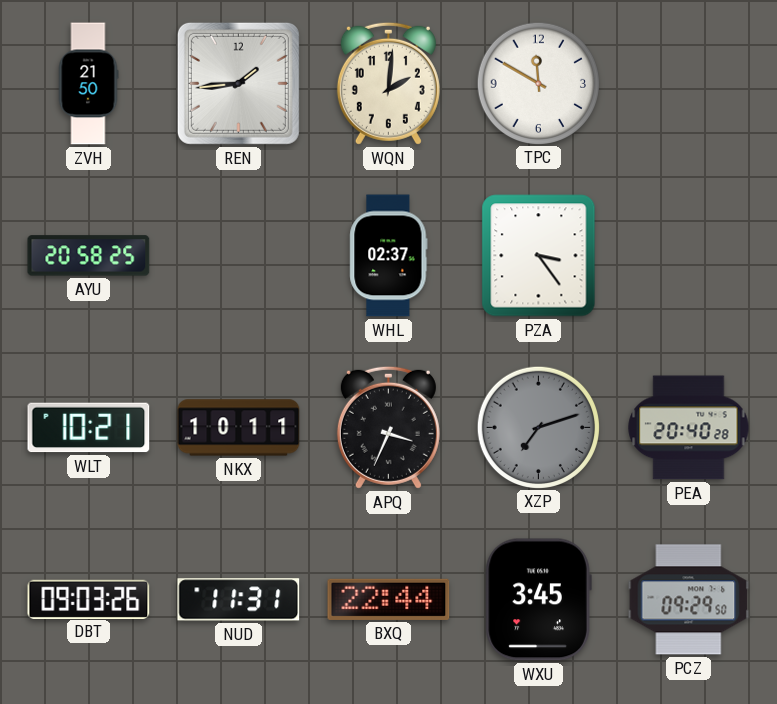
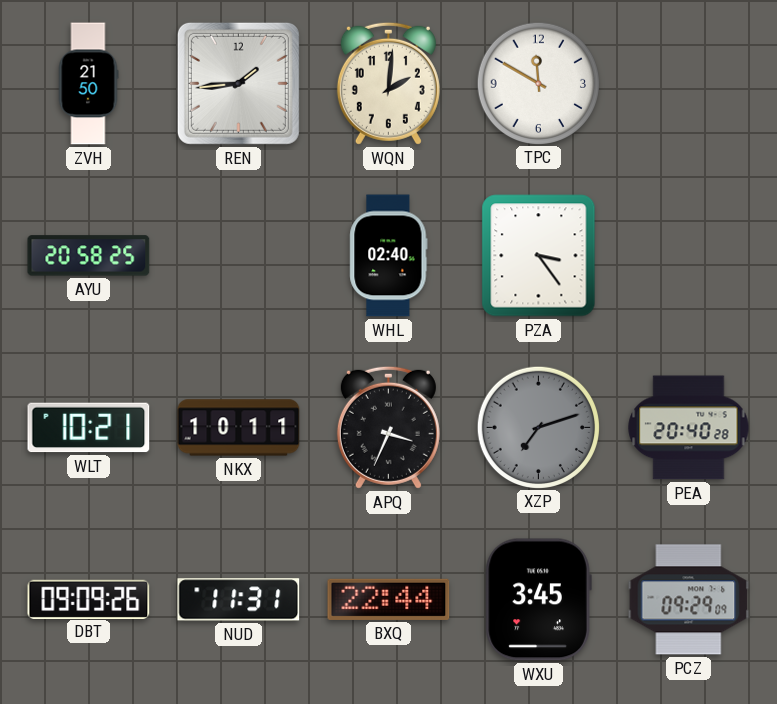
WHL: 02:37 -> 02:40 (389, 256)
DBT: 09:03 -> 09:09 (89, 599)
PCZ: 09:29:50 -> 09:29:09 (689, 600)
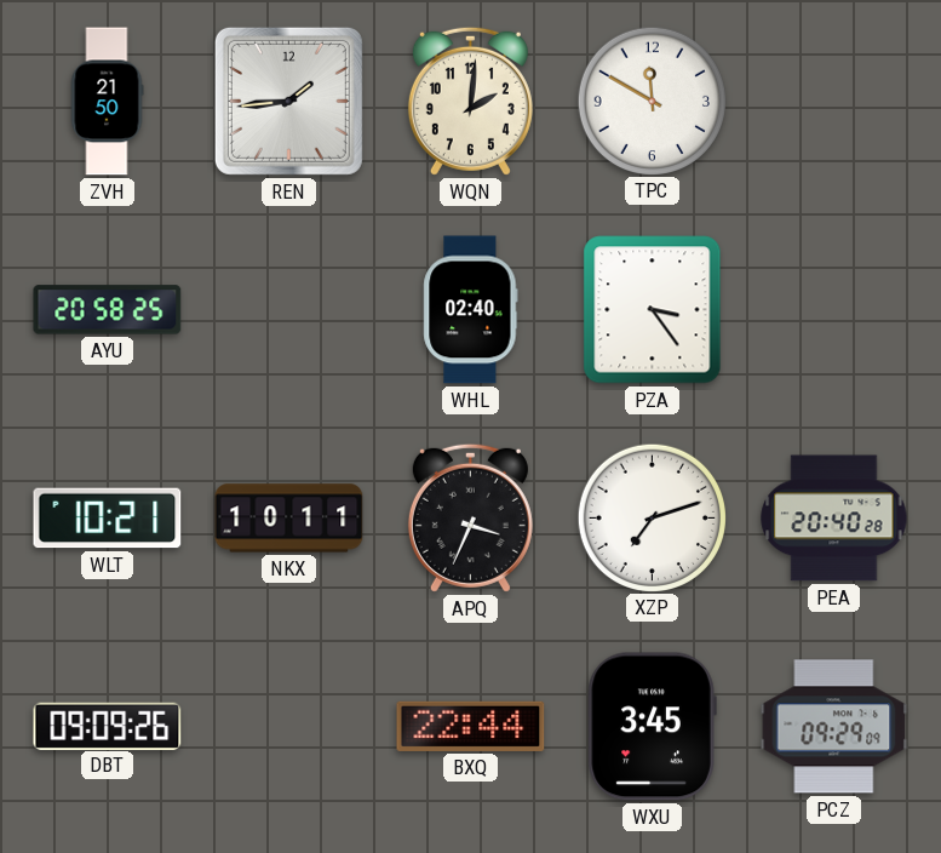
XZP dial: grey -> white (652, 517)
NUD: 11:31 -> none (239, 600)
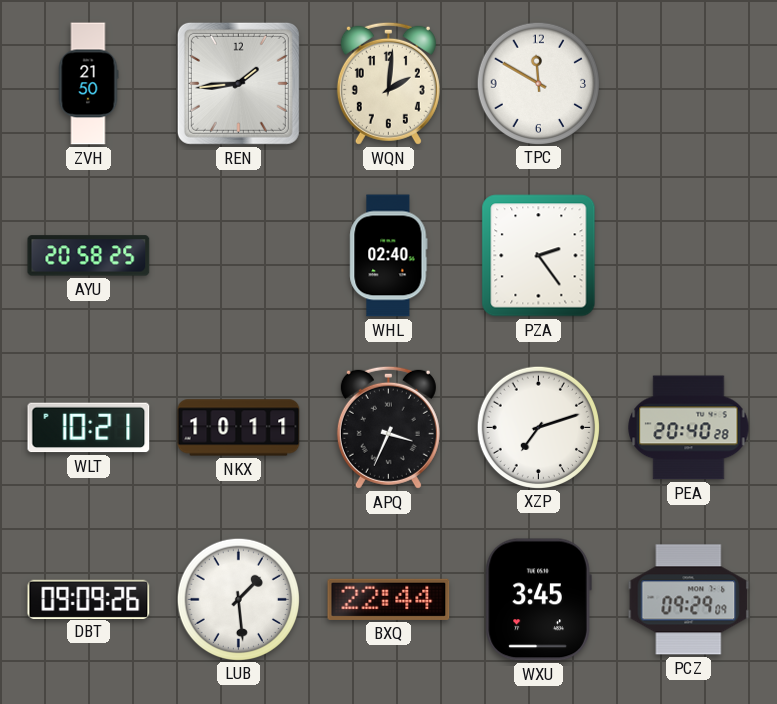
PZA: 3:24 -> 2:24 (539, 256)
LUB: none -> 1:29 (238, 599)
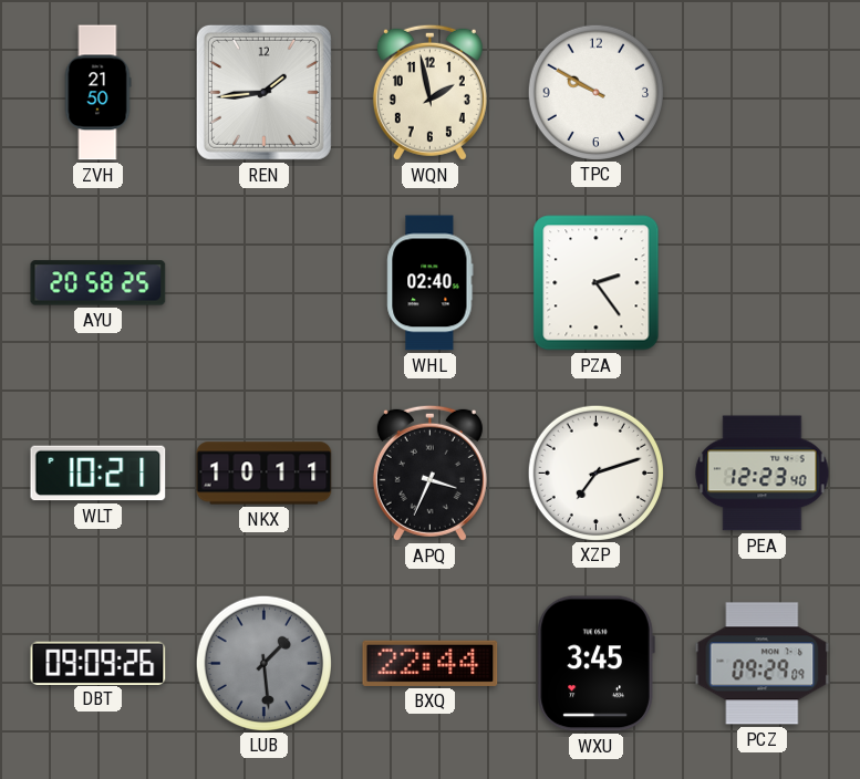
WQN: 2:01 -> 1:58 (429, 92)
TPC: 11:50 -> 9:50 (595, 92)
PEA: 20:40 -> 12:23 (763, 474)
LUB dial: white -> grey (263, 663)
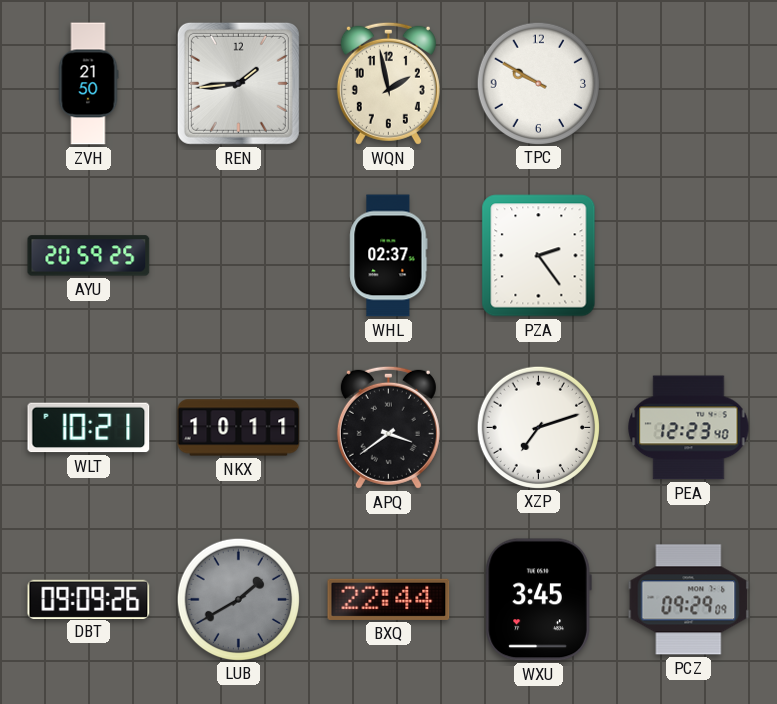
AYU: 20:58 -> 20:59 (89, 256)
WHL: 02:40 -> 02:37 (389, 256)
APQ: 3:34 -> 3:39 (388, 427)
LUB: 1:29 -> 1:40 (238, 599)
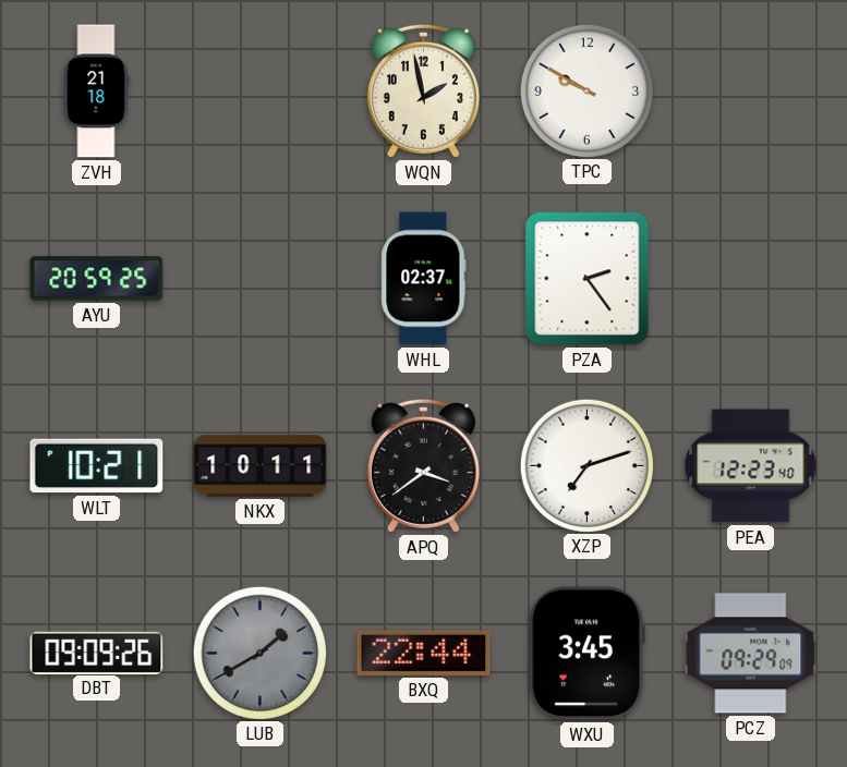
ZVH: 21:50 -> 21:18 (96, 92)
REN: 1:44 -> none (238, 83)
